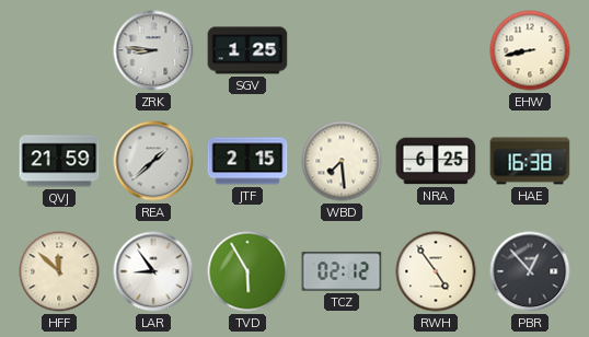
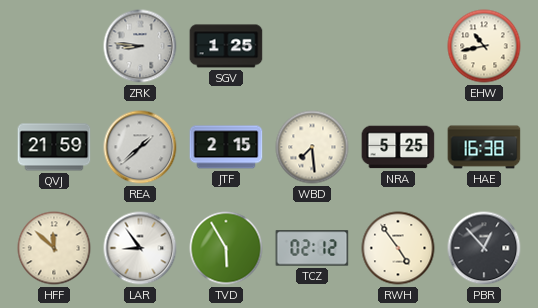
EHW: 8:43 -> 10:43 (484, 46)
NRA: 6:25 -> 5:25 (398, 147)
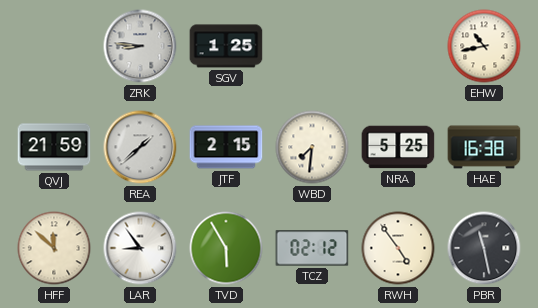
WBD: 7:29 -> 7:31 (312, 147)
PBR: 12:53 -> 11:28 (484, 248)
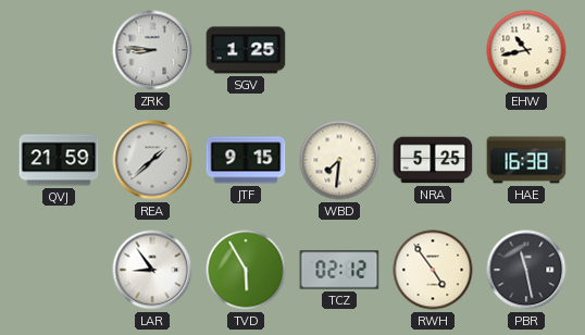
JTF: 2:15 -> 9:15 (246, 160)
HFF: 11:52 -> none (54, 248)
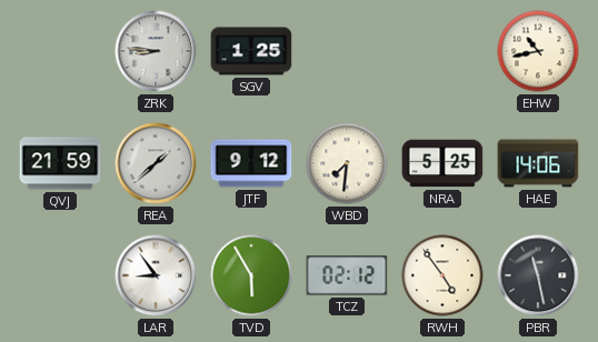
JTF: 9:15 -> 9:12 (251, 163)
HAE: 16:38 -> 14:06 (538, 163)
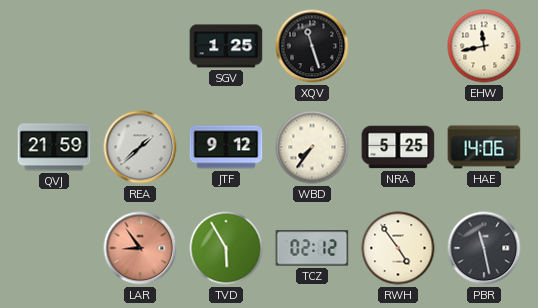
ZRK: 8:46 -> none (156, 51)
XQV: none -> 11:27 (312, 46)
EHW: 10:43 -> 11:43 (484, 46)
WBD: 7:31 -> 7:36 (312, 147)
LAR dial: white -> salmon (140, 248)
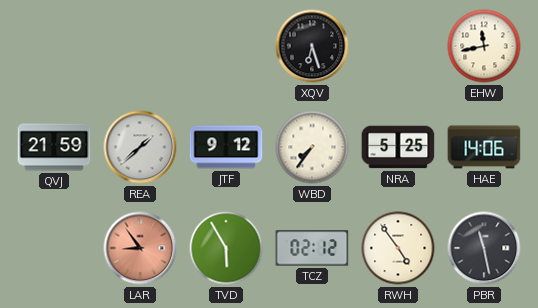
SGV: 1:25 -> none (226, 46)
XQV: 11:27 -> 6:27 (312, 46)
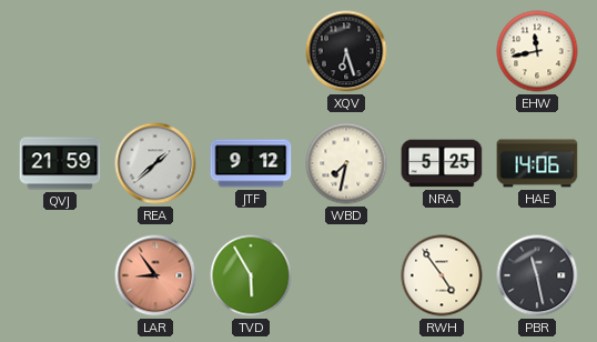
WBD: 7:36 -> 7:32 (346, 163)
TCZ: 02:12 -> none (312, 248)
